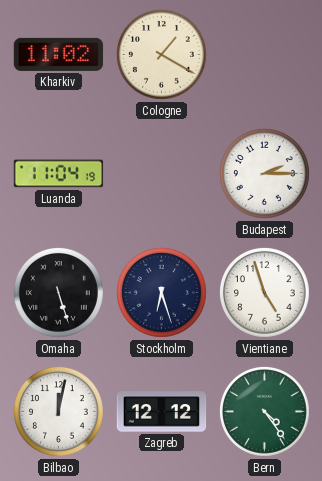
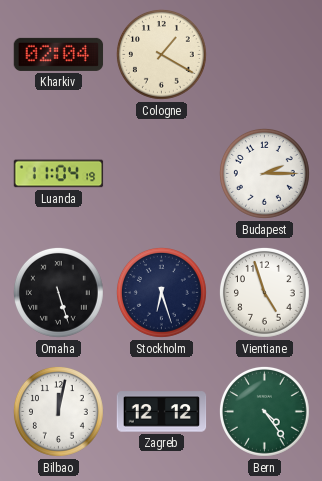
Kharkiv: 11:02 -> 02:04 (59, 54)
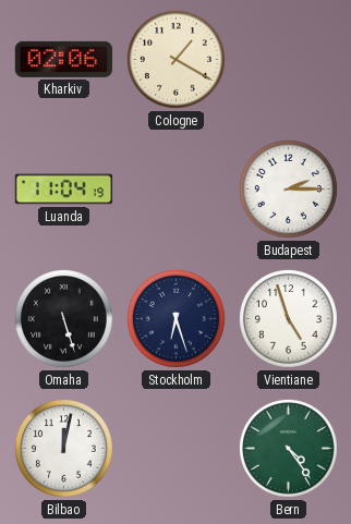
Kharkiv: 02:04 -> 02:06 (64, 59)
Zagreb: 12:12 -> none (162, 412)
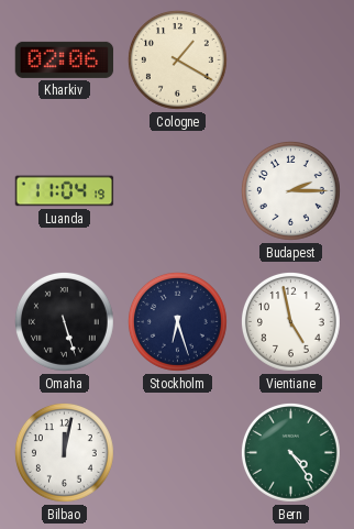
Vientiane: 4:57 -> 4:58 (290, 321)
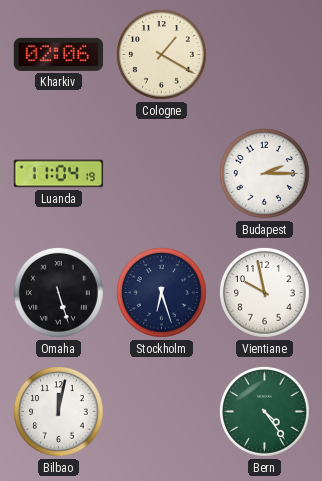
Vientiane: 4:58 -> 9:58 (264, 292)
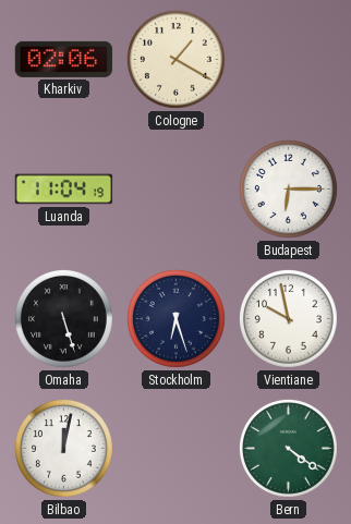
Budapest: 2:15 -> 6:15 (288, 188)
Bern: 4:24 -> 4:21 (288, 448)
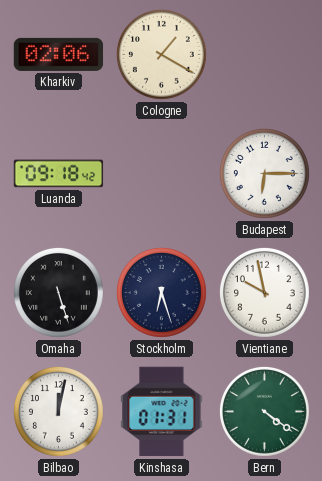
Luanda: 11:04 -> 09:18 (59, 174)
Kinshasa: none -> 01:31 (162, 412)
